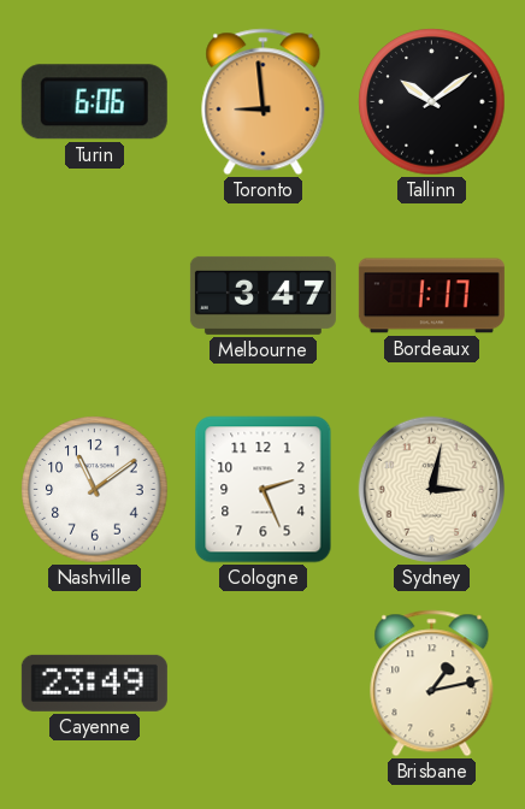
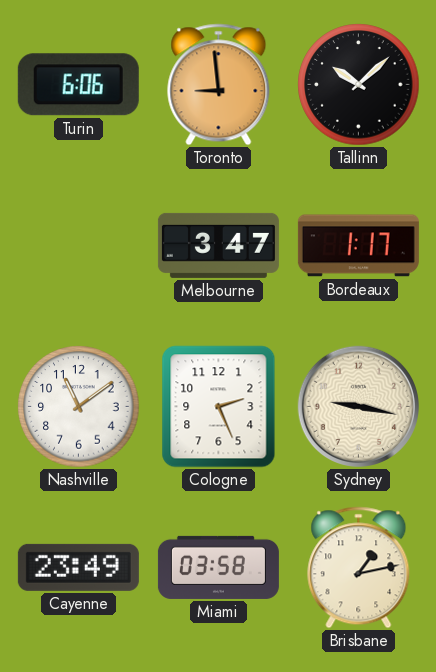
Tallinn: 10:09 -> 10:08 (359, 85)
Sydney: 3:02 -> 9:17 (358, 406)
Miami: none -> 03:58 (218, 567)
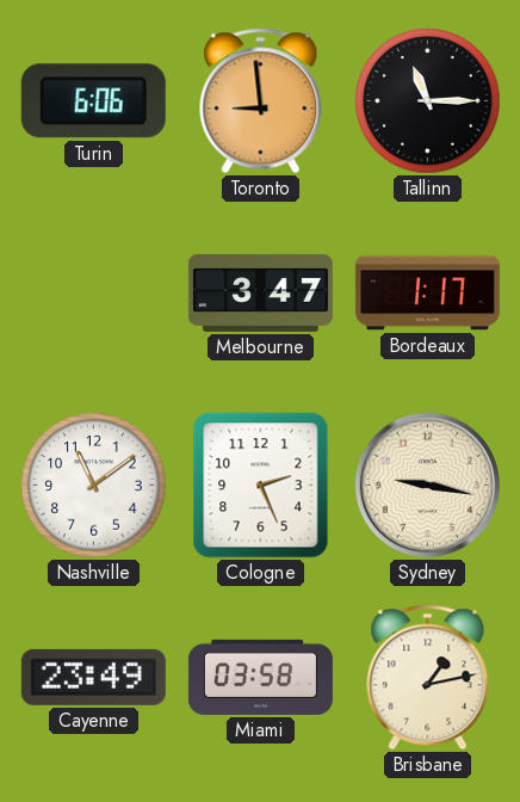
Tallinn: 10:08 -> 11:15 (428, 101)
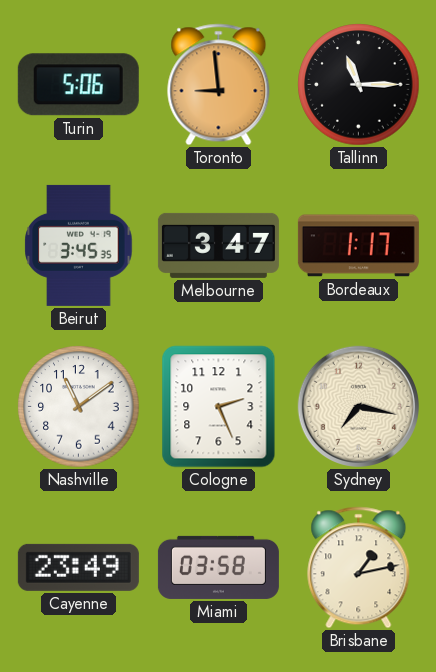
Turin: 6:06 -> 5:06 (78, 85)
Beirut: none -> 3:45 (79, 245)
Sydney: 9:17 -> 7:17 (358, 406)
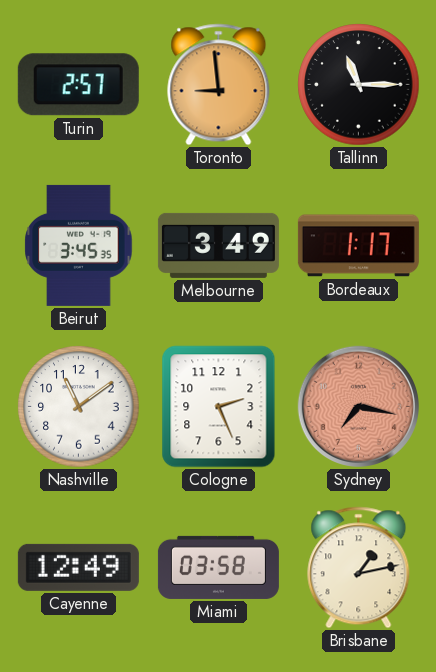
Turin: 5:06 -> 2:57 (78, 85)
Melbourne: 3:47 -> 3:49 (218, 245)
Sydney dial: cream -> salmon (358, 406)
Cayenne: 23:49 -> 12:49 (78, 567)
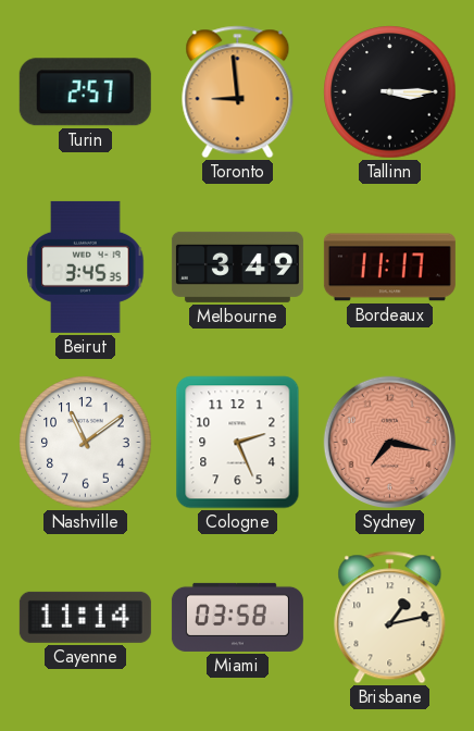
Tallinn: 11:15 -> 3:15 (390, 92)
Bordeaux: 1:17 -> 11:17 (389, 268)
Cayenne: 12:49 -> 11:14 (85, 617)
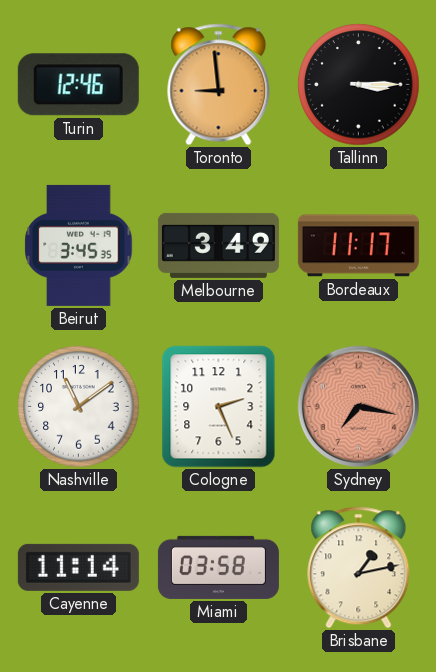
Turin: 2:57 -> 12:46 (78, 85)
